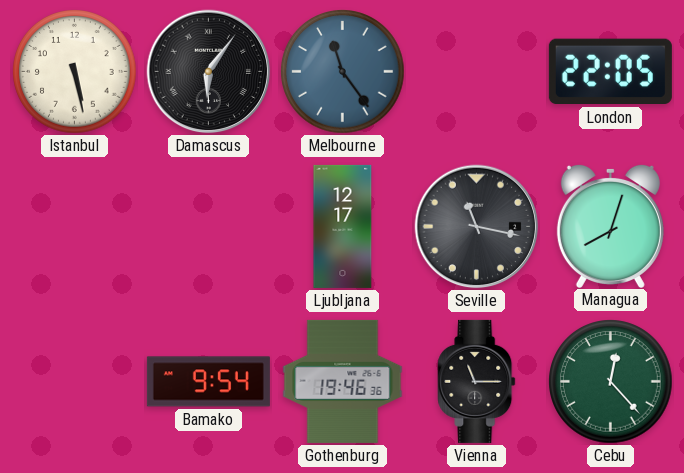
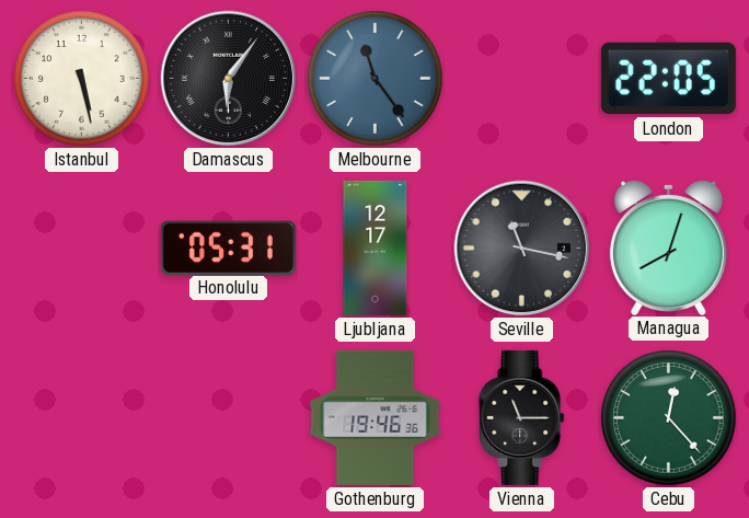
Honolulu: none -> 05:31 (228, 248)
Bamako: 9:54 -> none (208, 382)
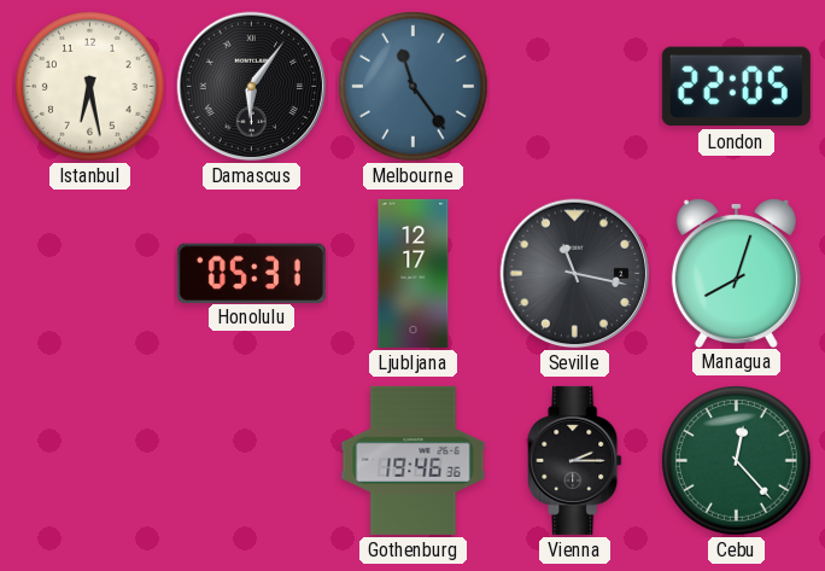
Istanbul: 5:28 -> 6:28 (90, 87)
Vienna: 11:15 -> 2:15 (575, 460)
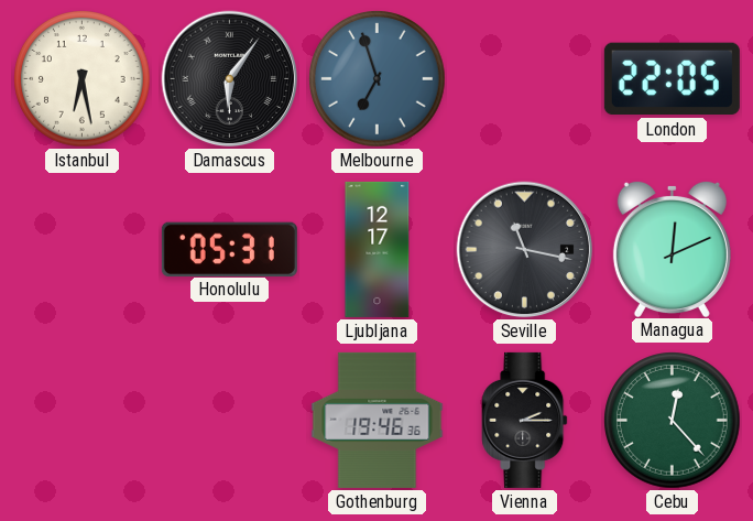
Melbourne: 11:24 -> 6:57 (378, 79)
Managua: 8:03 -> 12:11 (672, 248)
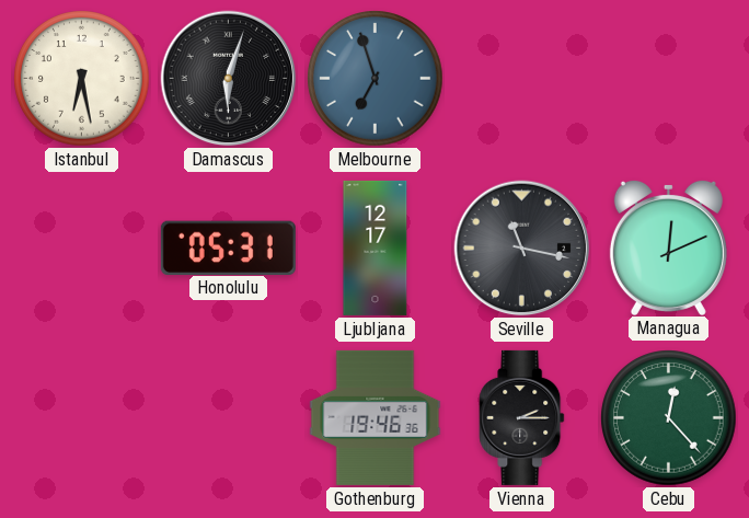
Damascus: 6:06 -> 6:03 (229, 79)
London: 22:05 -> none (672, 79)
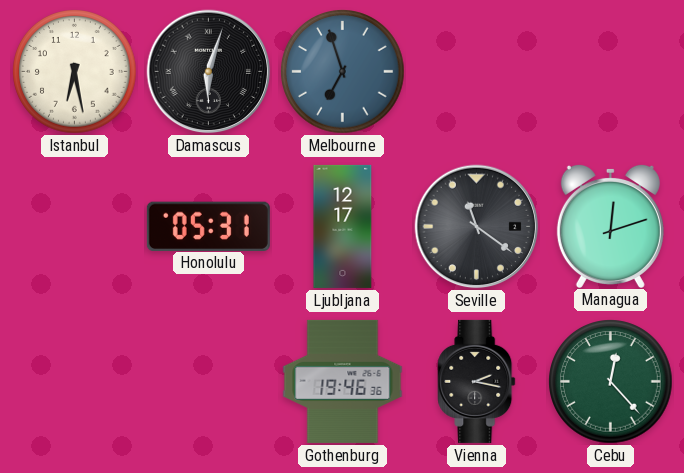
Seville: 11:17 -> 11:21 (477, 227)
Managua: 12:11 -> 12:12 (610, 225)
Vienna: 2:15 -> 2:17 (477, 381)
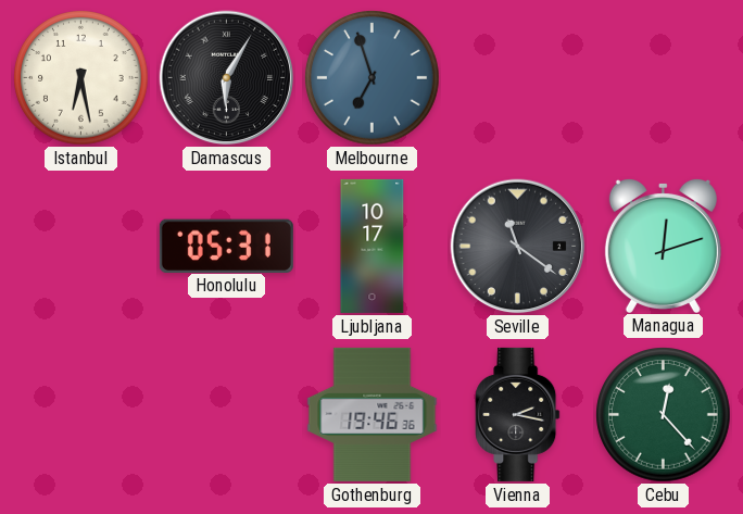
Damascus: 6:03 -> 6:05 (227, 78)
Ljubljana: 12:17 -> 10:17 (373, 246)
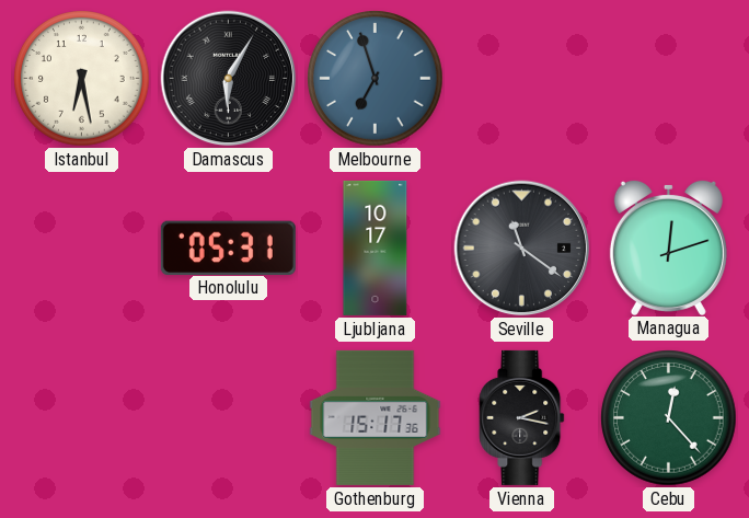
Gothenburg: 19:46 -> 15:17 (376, 417)
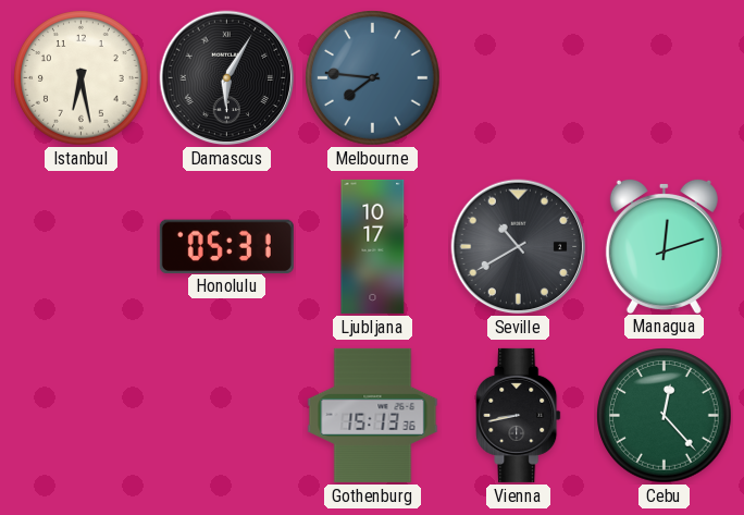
Melbourne: 6:57 -> 7:46 (373, 78)
Seville: 11:21 -> 10:40 (519, 247)
Gothenburg: 15:17 -> 15:13 (373, 415)
Vienna: 2:17 -> 8:43 (519, 415)
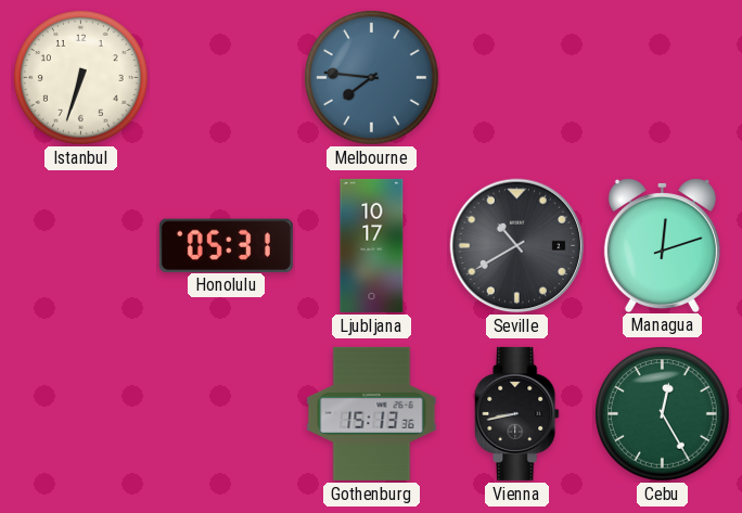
Istanbul: 6:28 -> 6:33 (81, 78)
Damascus: 6:05 -> none (227, 78)
Cebu: 12:23 -> 12:25 (663, 414)
